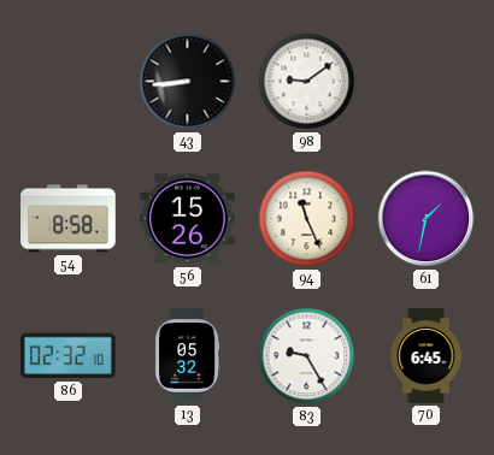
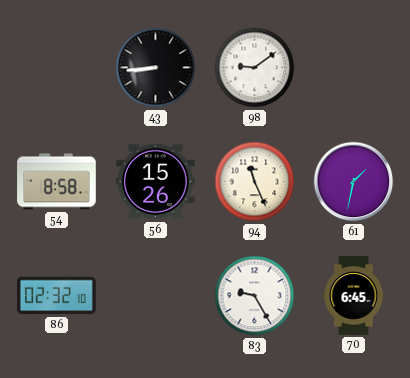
13: 05:32 -> none (187, 356)
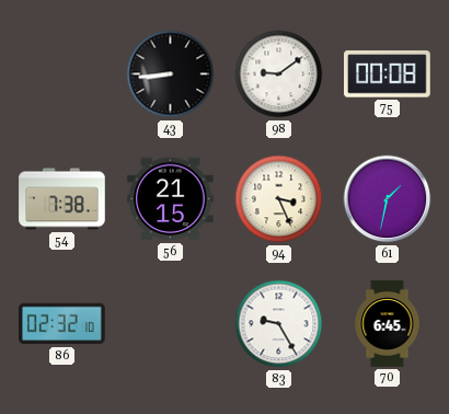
75: none -> 00:08 (388, 74)
54: 8:58 -> 7:38 (62, 199)
56: 15:26 -> 21:15 (171, 199)
94: 11:26 -> 3:26 (279, 199)
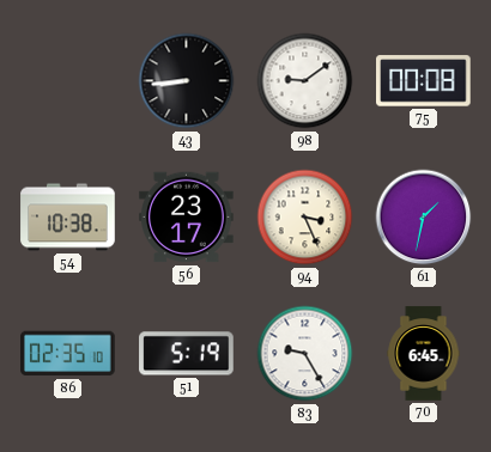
54: 7:38 -> 10:38 (68, 218)
56: 21:15 -> 23:17 (187, 218)
86: 02:32 -> 02:35 (68, 354)
51: none -> 5:19 (187, 354)
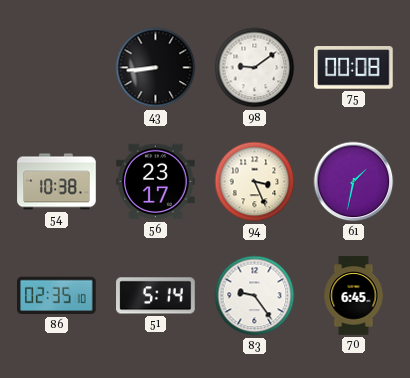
51: 5:19 -> 5:14 (156, 296)
83: 9:25 -> 9:24 (255, 296)
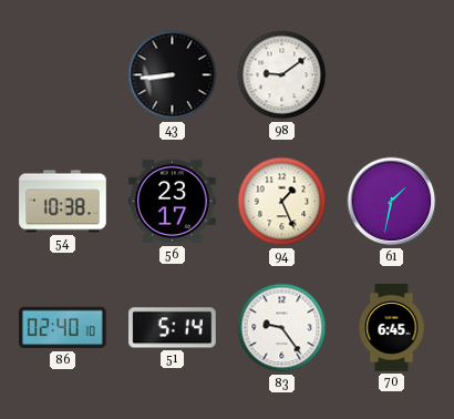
75: 00:08 -> none (354, 68)
94: 3:26 -> 1:26 (282, 202)
86: 02:35 -> 02:40 (63, 328)
